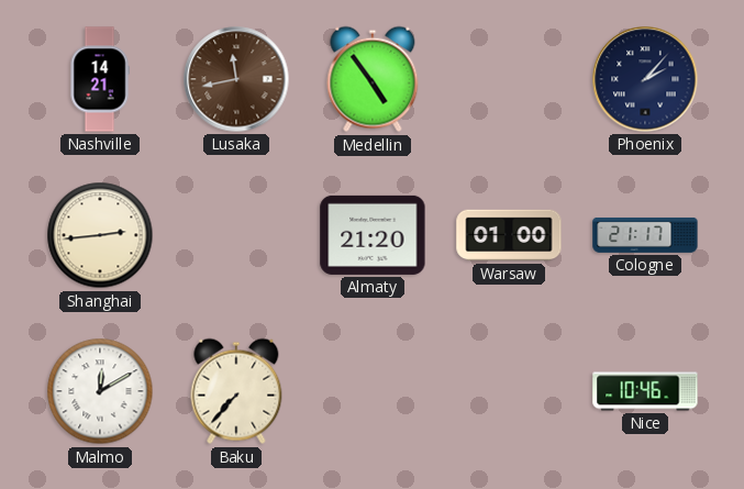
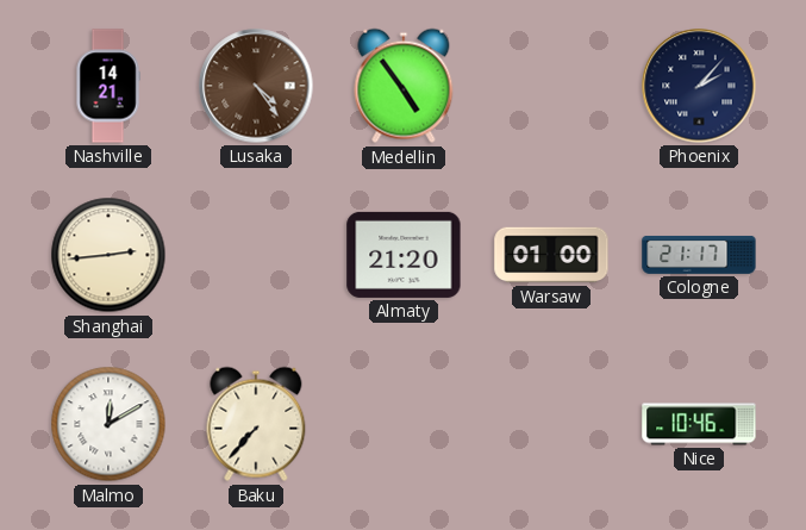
Lusaka: 11:43 -> 4:24 (256, 86)
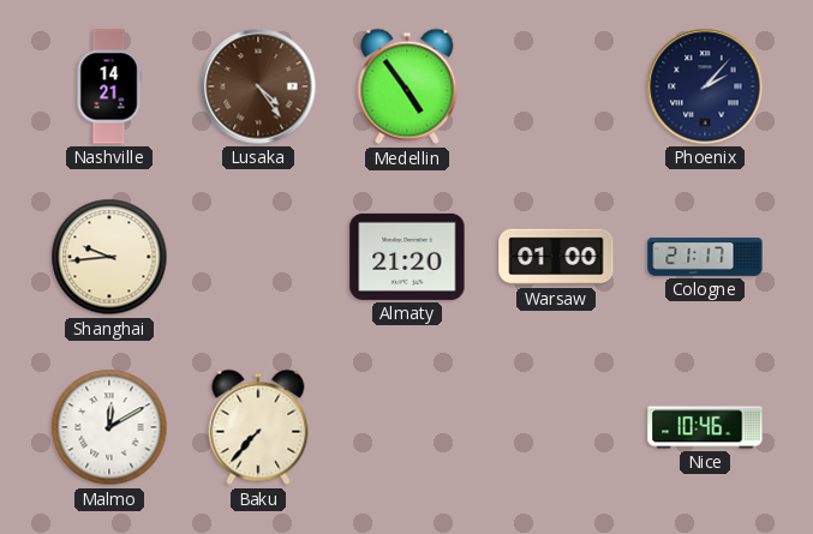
Shanghai: 2:44 -> 9:44 (109, 257)
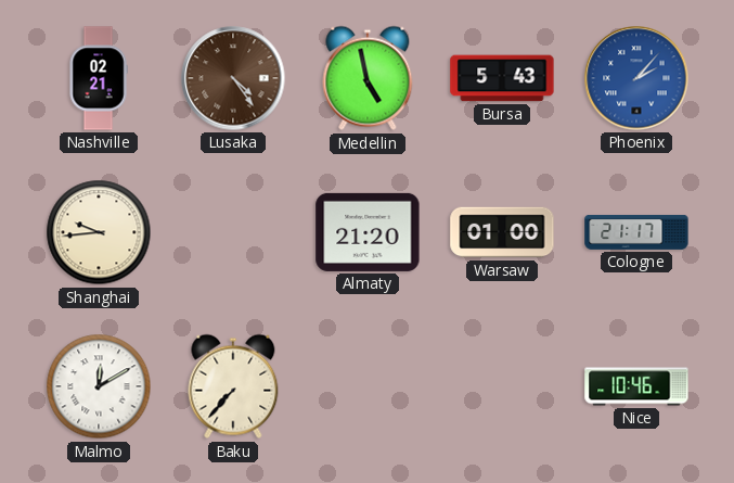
Nashville: 14:21 -> 02:21 (99, 78)
Medellin: 4:54 -> 4:58 (368, 78)
Bursa: none -> 5:43 (502, 78)
Phoenix dial: navy -> blue (636, 78)
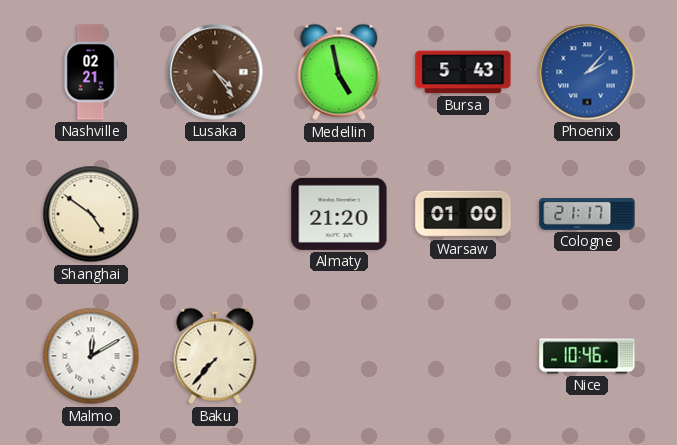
Shanghai: 9:44 -> 4:51 (91, 214)
